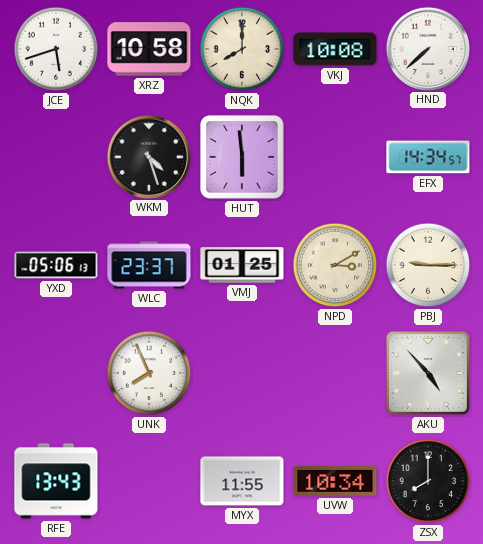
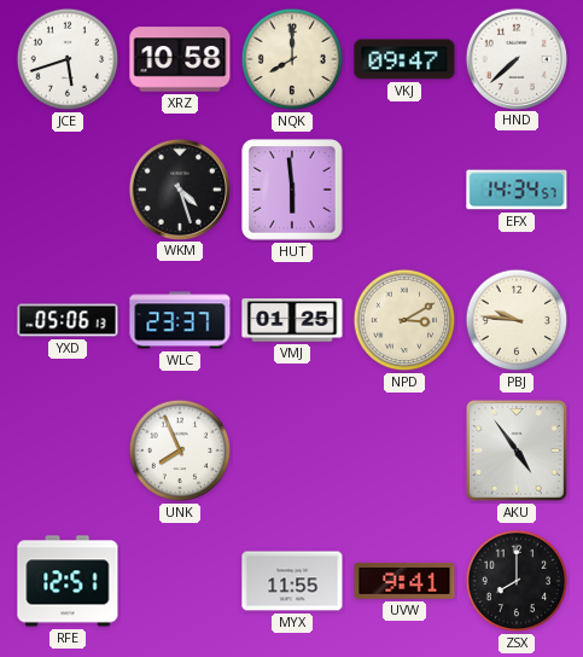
VKJ: 10:08 -> 09:47 (404, 59)
PBJ: 9:15 -> 9:46 (517, 320)
AKU: 4:53 -> 4:54 (517, 450)
RFE: 13:43 -> 12:51 (68, 581)
UVW: 10:34 -> 9:41 (404, 581)
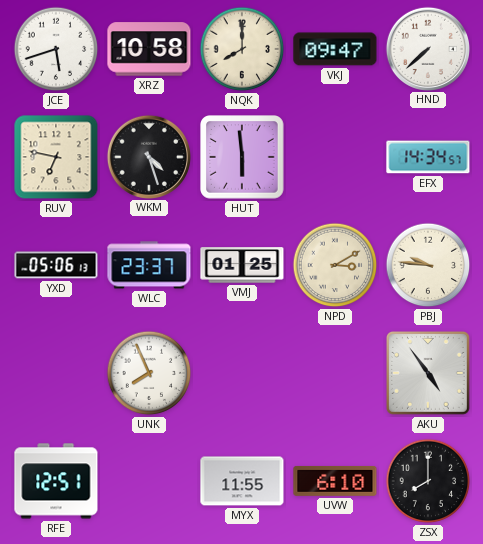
RUV: none -> 6:47 (56, 157)
UVW: 9:41 -> 6:10 (335, 481)
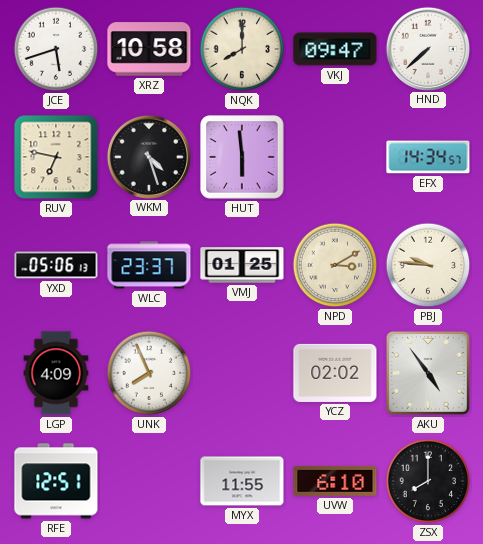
LGP: none -> 4:09 (56, 373)
YCZ: none -> 02:02 (335, 373)
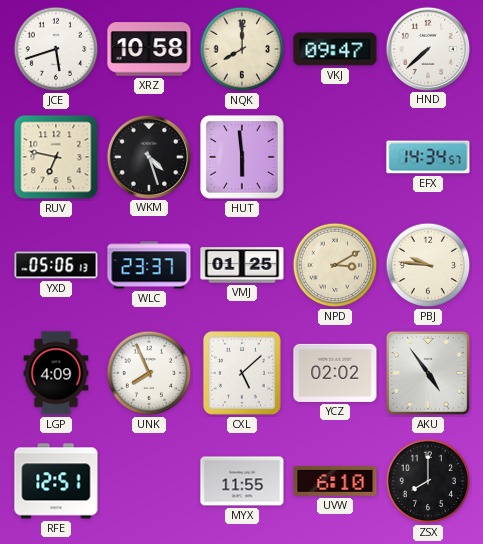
CXL: none -> 5:08 (242, 373)
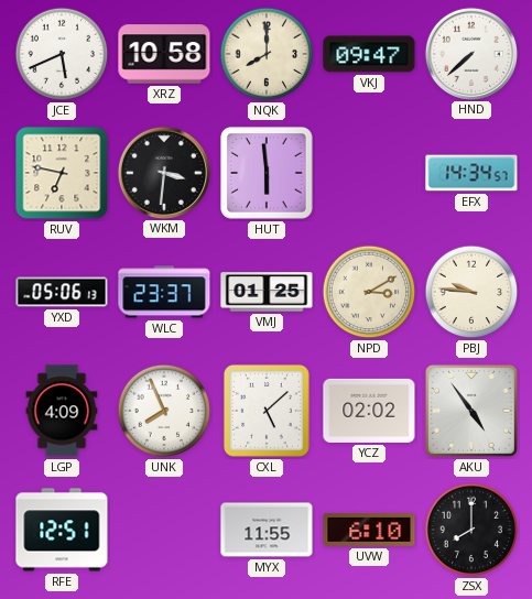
JCE: 5:42 -> 5:41 (62, 54)
WKM: 4:27 -> 3:31 (163, 172)
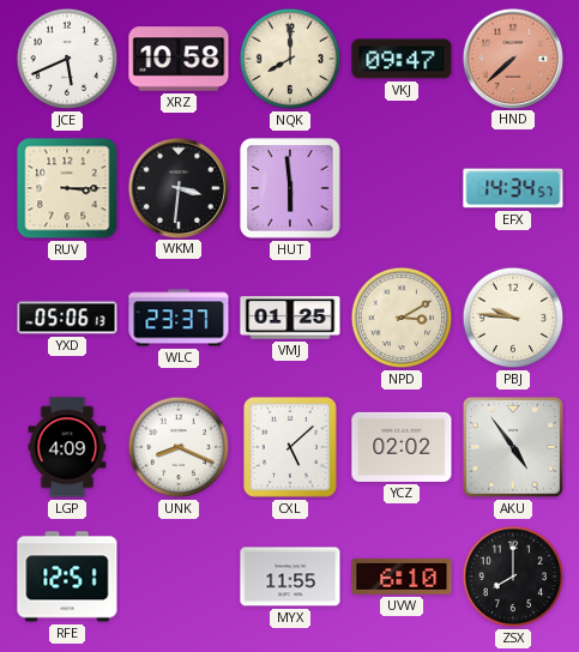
HND dial: white -> salmon (512, 58)
RUV: 6:47 -> 3:15 (67, 188)
UNK: 7:56 -> 8:19 (179, 447)
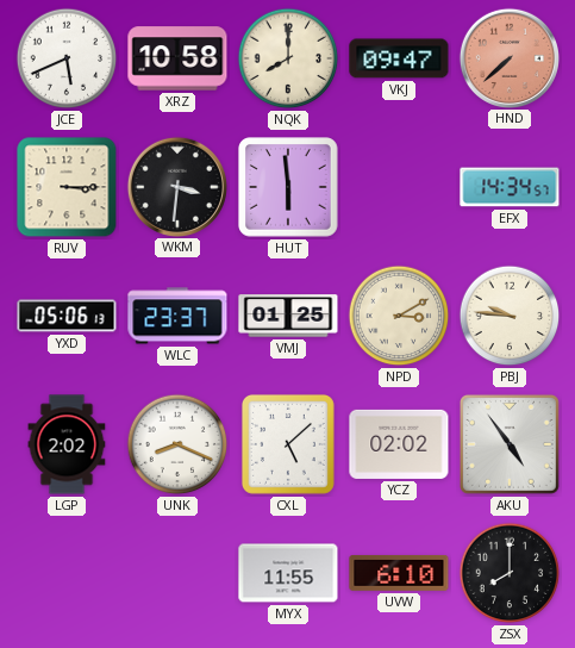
LGP: 4:09 -> 2:02 (67, 444)
RFE: 12:51 -> none (67, 576)
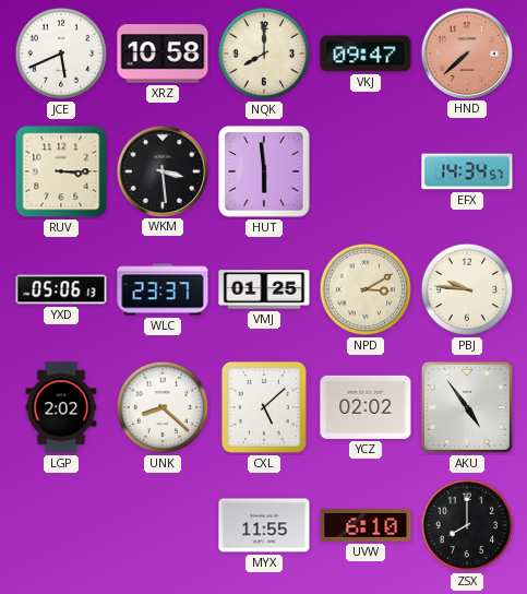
WKM: 3:31 -> 3:29 (161, 170)
UNK: 8:19 -> 8:22 (163, 407)
